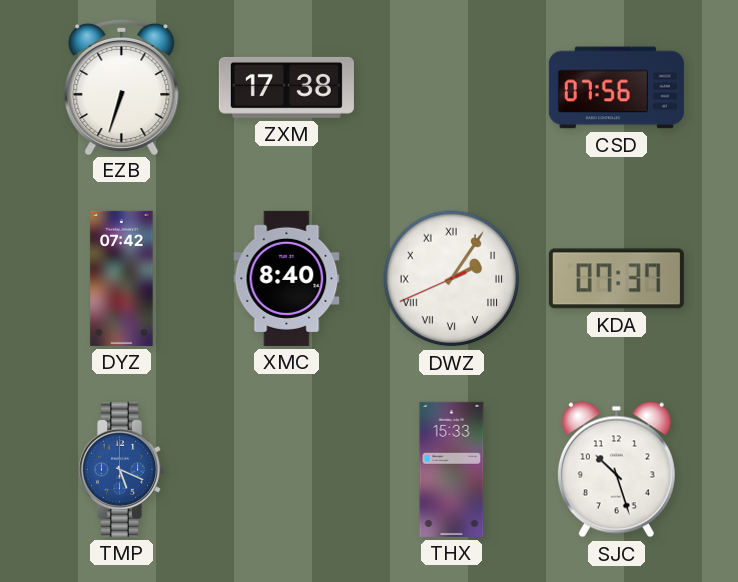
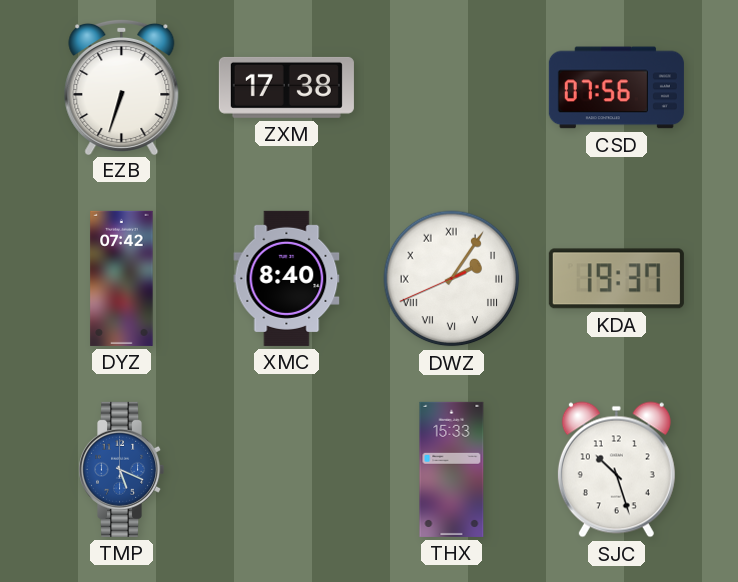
KDA: 07:37 -> 19:37 (616, 279)
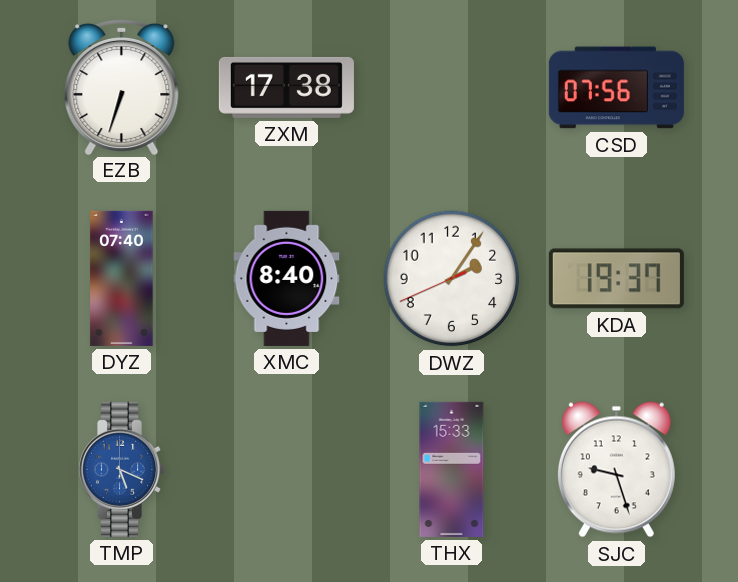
DYZ: 07:42 -> 07:40 (122, 278)
DWZ numerals: Roman -> Arabic (452, 279)
SJC: 10:27 -> 9:27 (616, 470)
